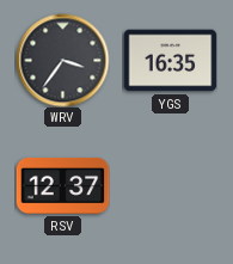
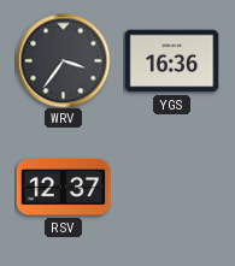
YGS: 16:35 -> 16:36 (171, 61)
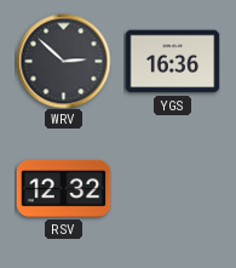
WRV: 3:36 -> 2:52 (63, 61)
RSV: 12:37 -> 12:32 (63, 189)
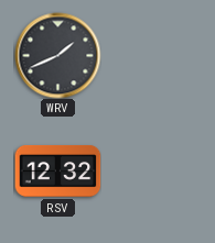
WRV: 2:52 -> 1:41 (57, 55)
YGS: 16:36 -> none (172, 62)
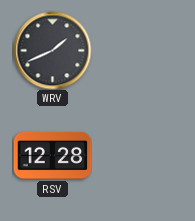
RSV: 12:32 -> 12:28 (52, 156)
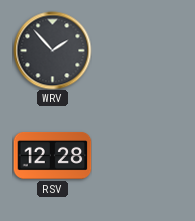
WRV: 1:41 -> 1:53 (52, 50)
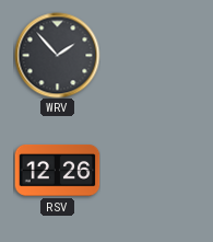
RSV: 12:28 -> 12:26 (57, 171)
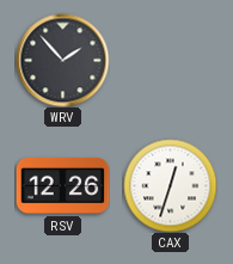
CAX: none -> 12:33 (170, 185)
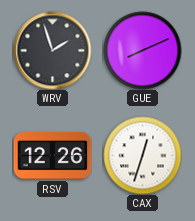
WRV: 1:53 -> 1:57 (52, 50)
GUE: none -> 8:11 (142, 50)
